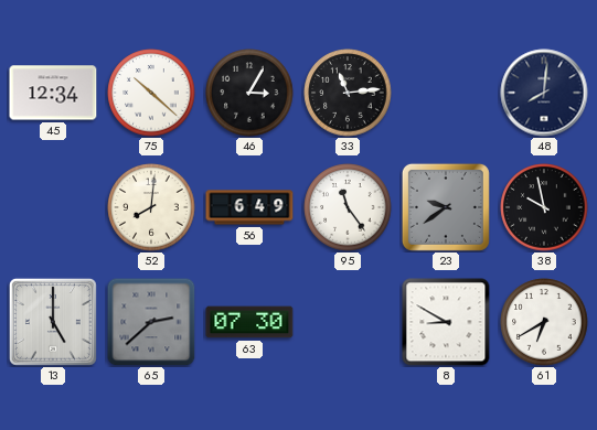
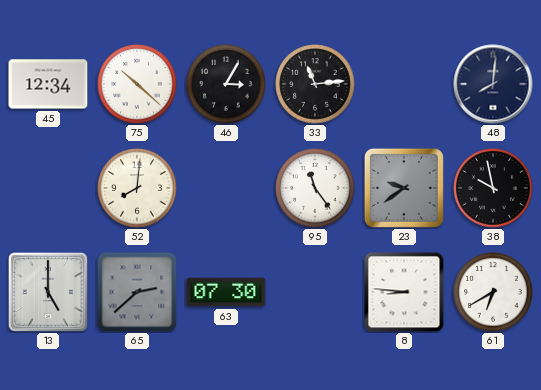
56: 6:49 -> none (249, 207)
8: 8:50 -> 8:46 (404, 292)
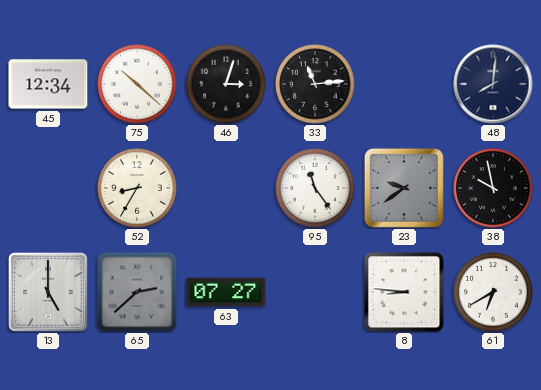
46: 3:05 -> 3:03 (226, 84)
52: 8:01 -> 8:35 (137, 188)
63: 07:30 -> 07:27 (226, 292)
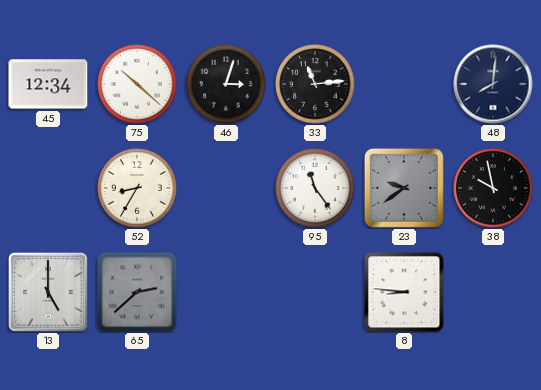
63: 07:27 -> none (226, 292)
61: 6:40 -> none (493, 292)
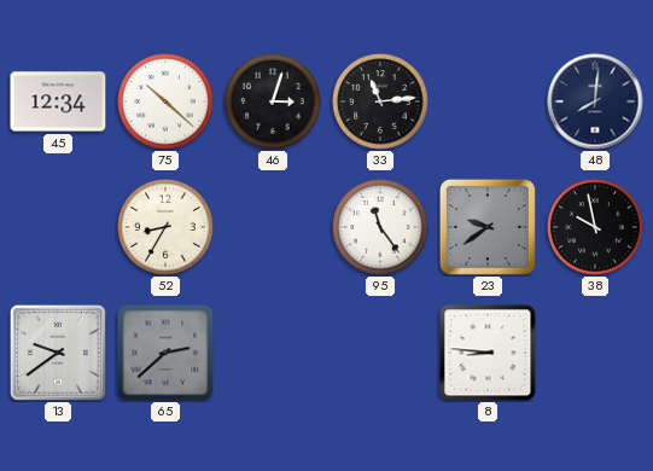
13: 5:00 -> 9:39 (58, 353)
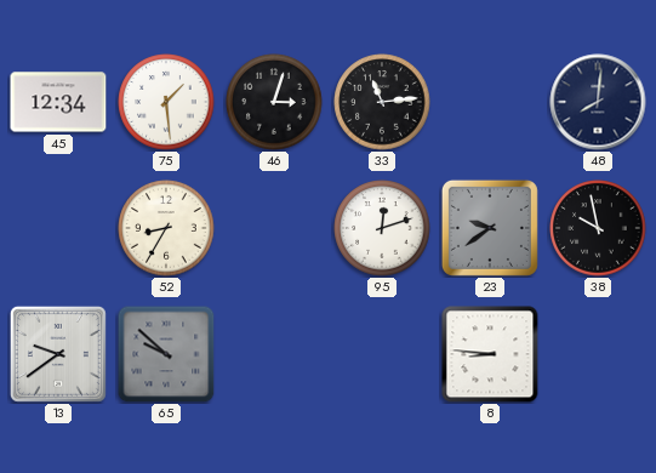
75: 10:22 -> 1:29 (166, 102)
95: 11:24 -> 12:12 (382, 228)
65: 2:38 -> 9:52 (166, 354)
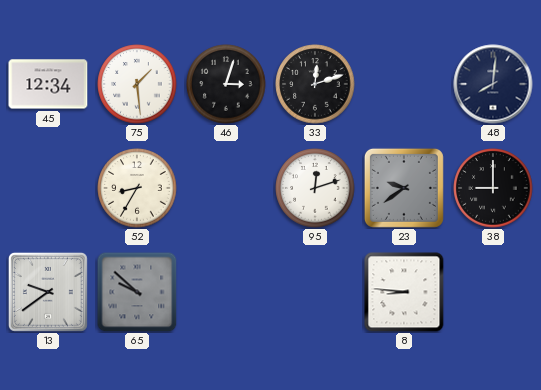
33: 11:14 -> 12:12 (315, 84)
38: 9:58 -> 9:00 (493, 188)
